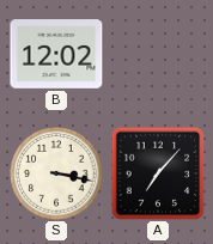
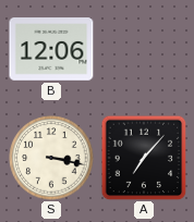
B: 12:02 -> 12:06 (51, 49)
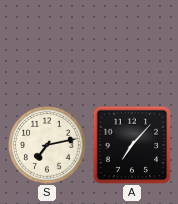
B: 12:06 -> none (51, 49)
S: 3:17 -> 7:13 (47, 145)
